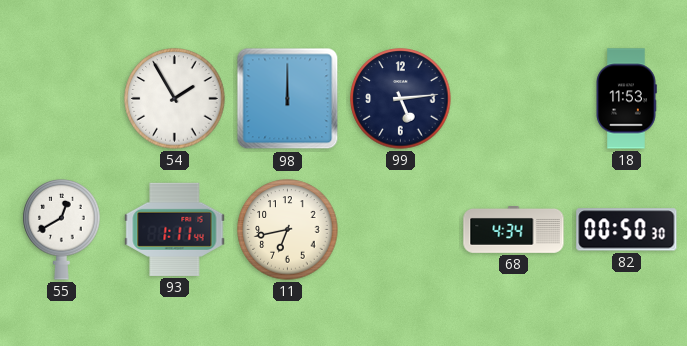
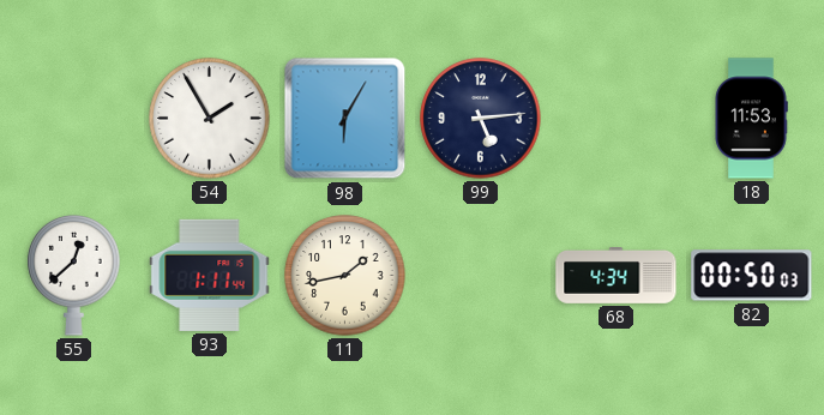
98: 12:00 -> 6:05 (345, 119)
55: 12:40 -> 12:38 (74, 276)
11: 6:43 -> 1:43 (345, 276)
82: 00:50:30 -> 00:50:03 (752, 276)
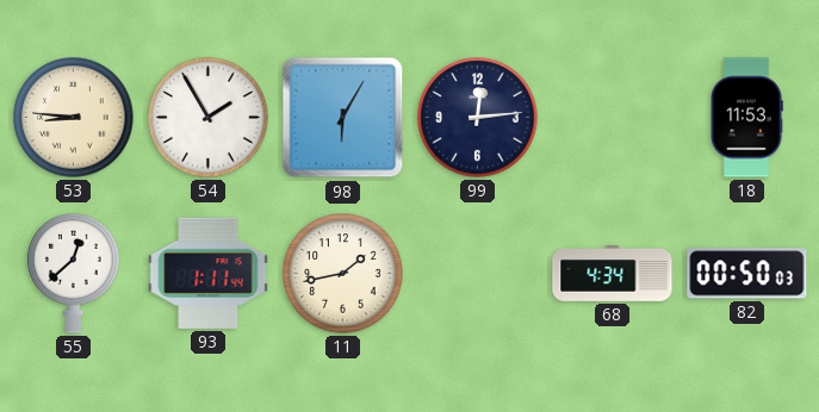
53: none -> 8:46 (74, 118)
99: 5:14 -> 12:14 (478, 118)
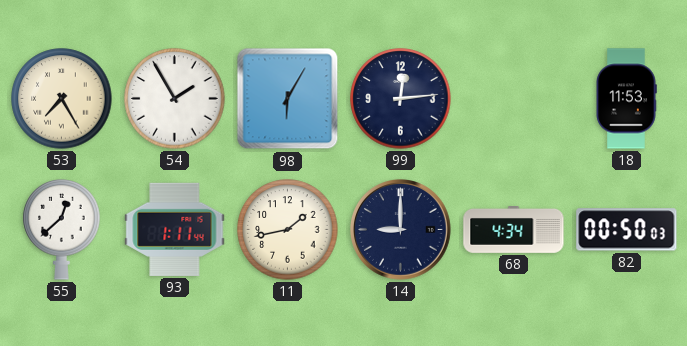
53: 8:46 -> 7:25 (62, 99)
14: none -> 9:00 (401, 230)
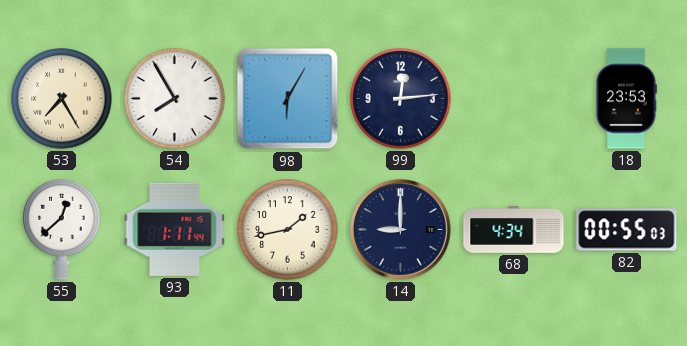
54: 1:55 -> 7:55 (175, 99)
18: 11:53 -> 23:53 (626, 99)
82: 00:50 -> 00:55 (627, 230)
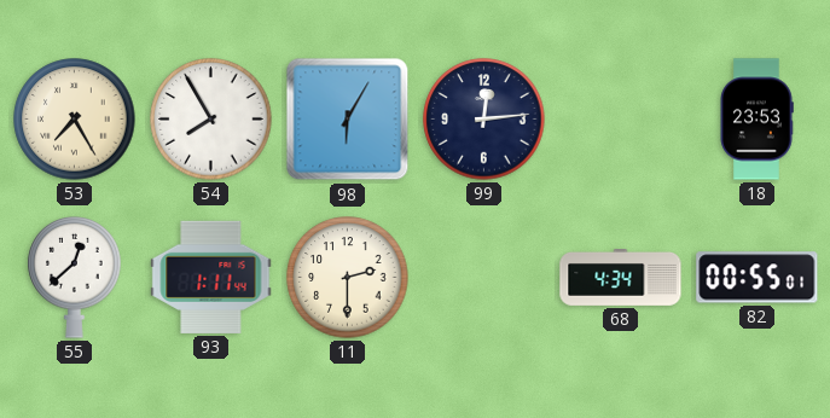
11: 1:43 -> 2:30 (348, 278)
14: 9:00 -> none (401, 230)
82: 00:55:03 -> 00:55:01 (758, 278)
